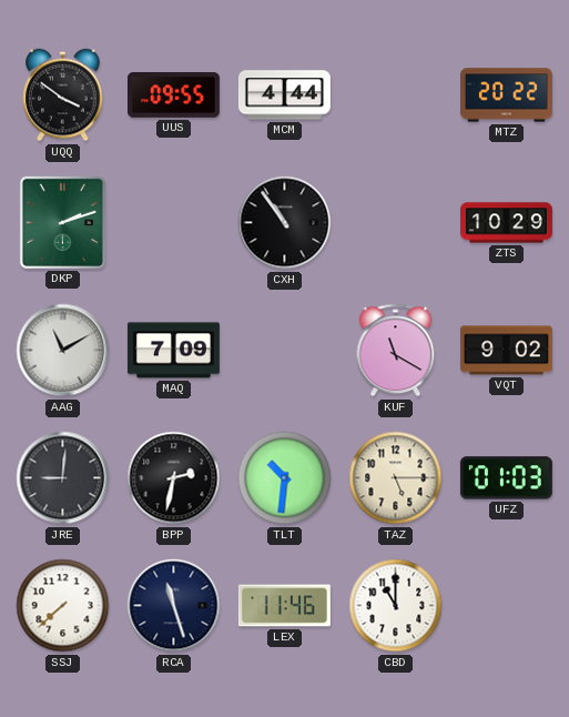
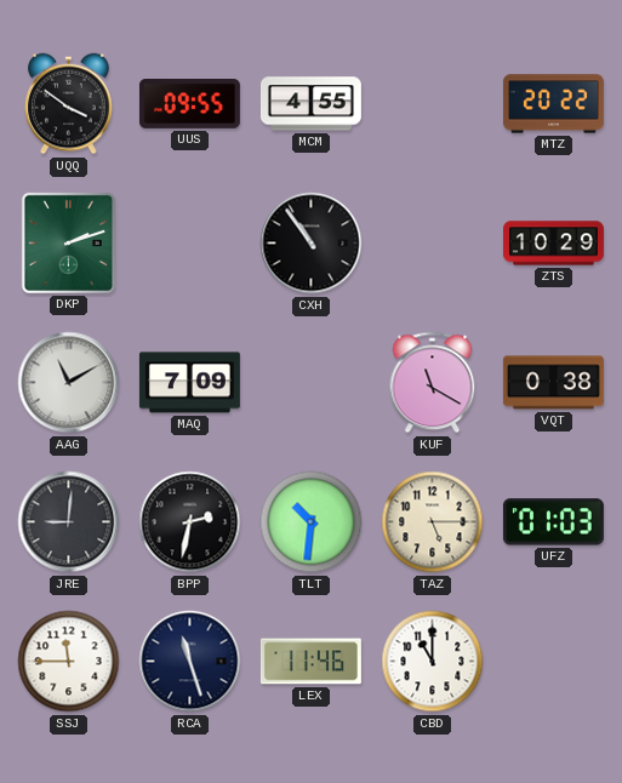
MCM: 4:44 -> 4:55 (310, 104)
VQT: 9:02 -> 0:38 (553, 383)
SSJ: 7:38 -> 11:45 (69, 662)
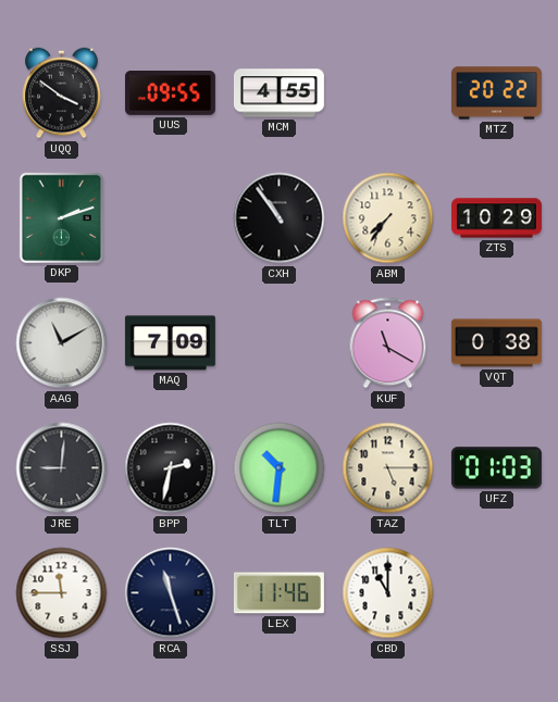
ABM: none -> 7:36 (388, 218)
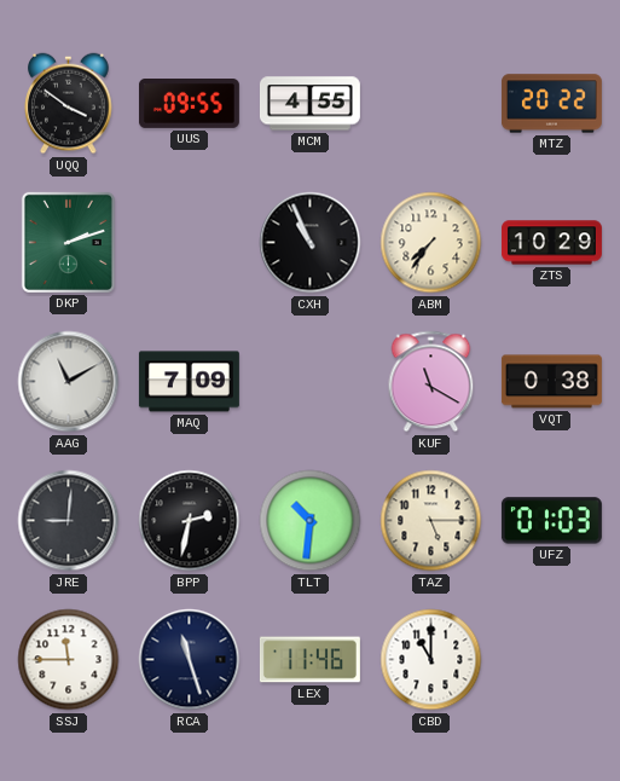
CXH: 10:54 -> 10:56 (311, 243)
